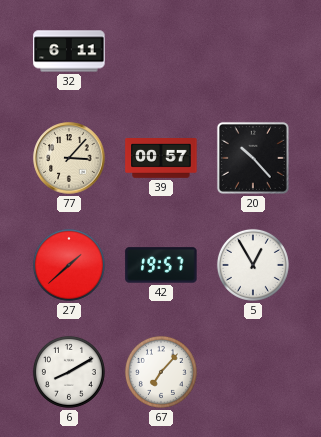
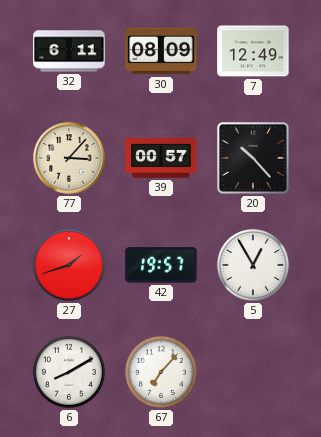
30: none -> 08:09 (161, 51)
7: none -> 12:49 (253, 51)
27: 1:38 -> 1:42 (69, 265)
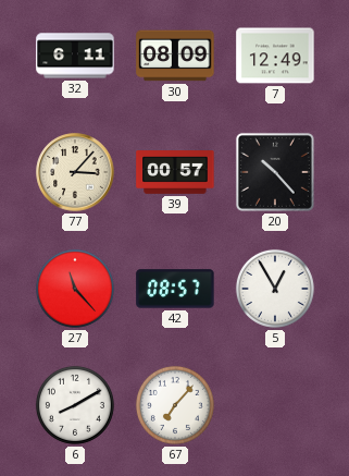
27: 1:42 -> 11:23 (75, 289)
42: 19:57 -> 08:57 (175, 289)
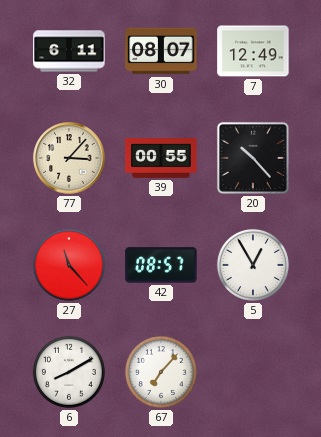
30: 08:09 -> 08:07 (161, 51)
39: 00:57 -> 00:55 (161, 159)
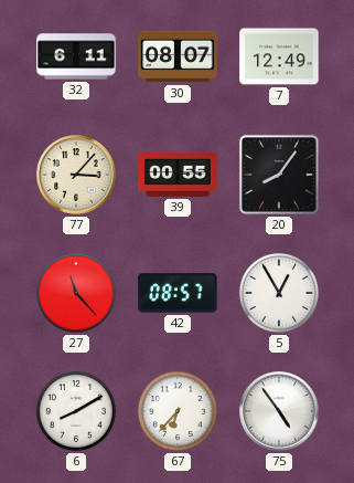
20: 10:23 -> 8:06 (279, 175)
67: 7:07 -> 6:37 (178, 411)
75: none -> 4:54 (279, 411)
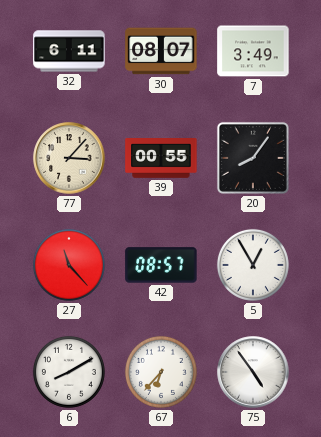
7: 12:49 -> 3:49 (253, 51)
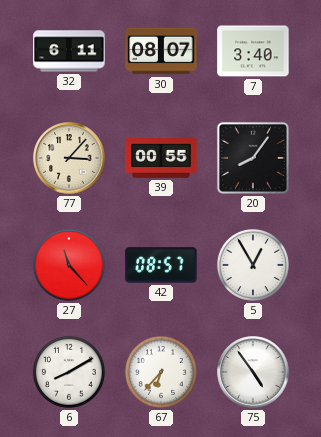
7: 3:49 -> 3:40 (253, 51)
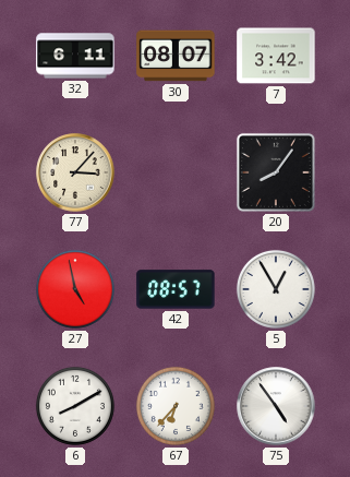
7: 3:40 -> 3:42 (276, 56)
39: 00:55 -> none (161, 159)
27: 11:23 -> 4:58 (75, 289)
